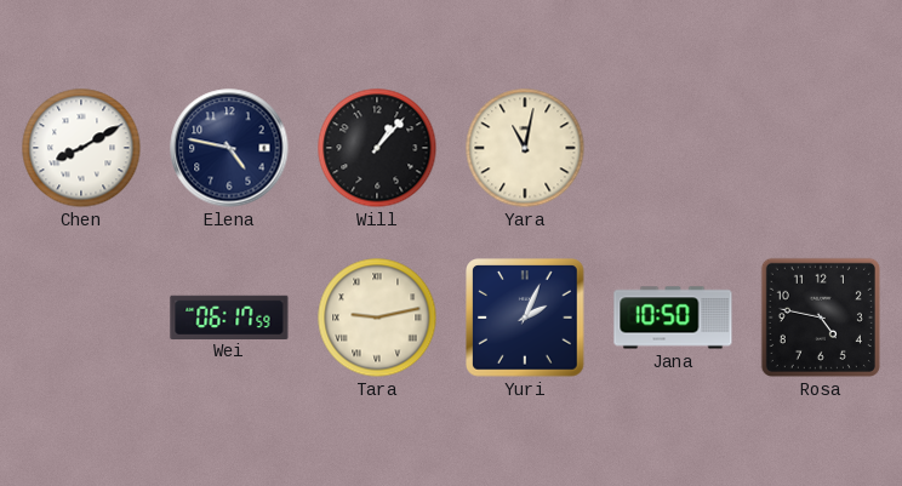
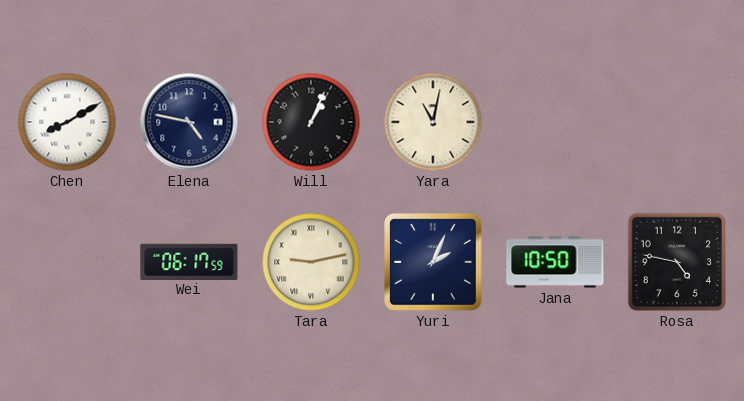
Will: 1:07 -> 1:04 (311, 122)
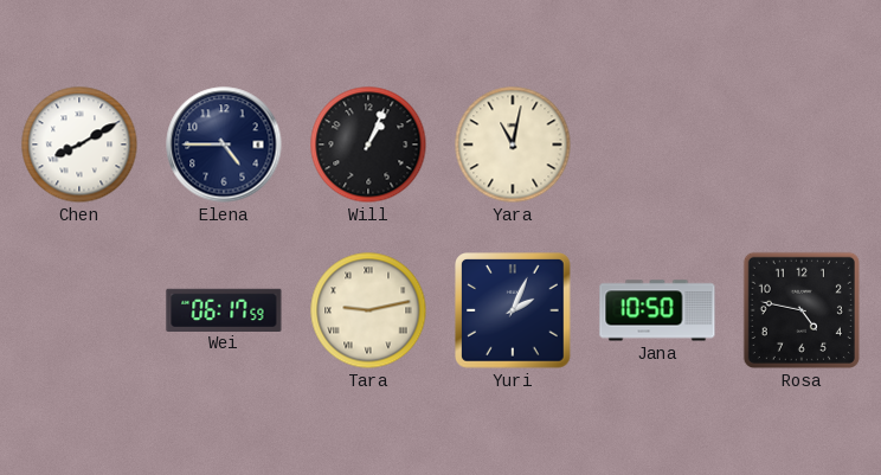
Elena: 4:47 -> 4:45 (224, 145)
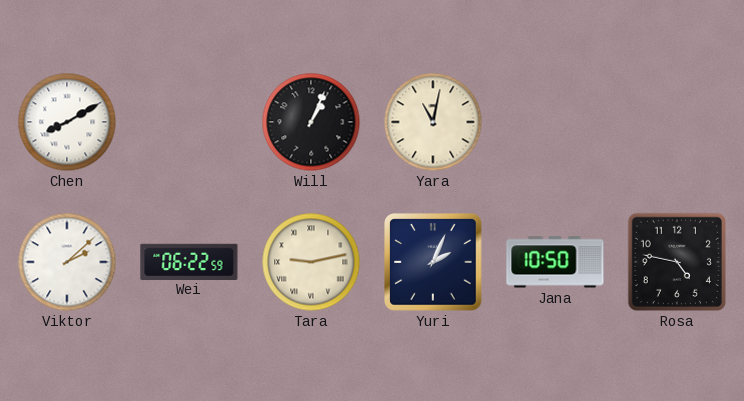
Elena: 4:45 -> none (224, 145)
Viktor: none -> 2:08 (67, 262)
Wei: 06:17 -> 06:22 (189, 261)
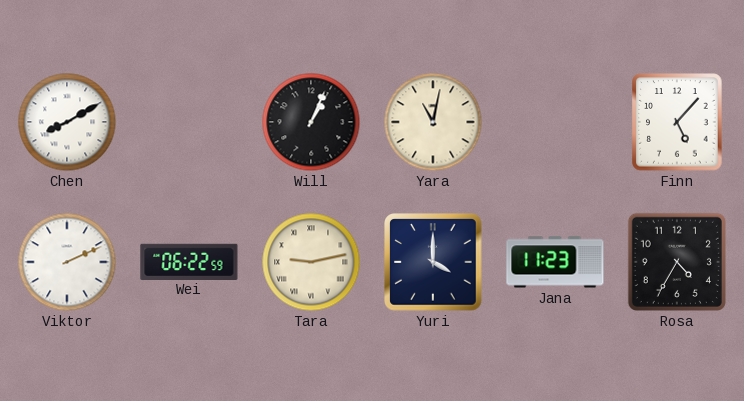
Finn: none -> 5:07 (677, 122)
Viktor: 2:08 -> 2:11 (67, 262)
Yuri: 2:04 -> 4:00 (433, 262)
Jana: 10:50 -> 11:23 (555, 262)
Rosa: 4:47 -> 4:35 (677, 262)
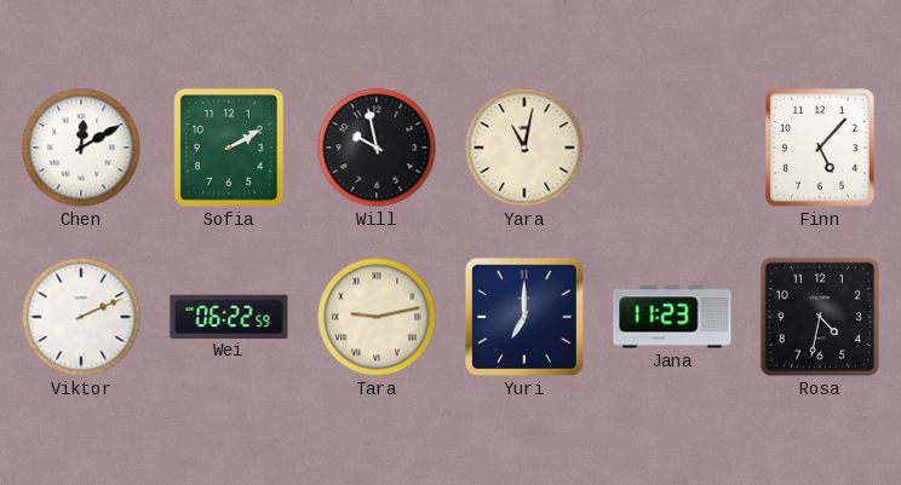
Chen: 8:10 -> 12:10 (81, 148)
Sofia: none -> 2:10 (229, 148)
Will: 1:04 -> 9:58 (377, 148)
Yuri: 4:00 -> 7:00 (524, 317)
Rosa: 4:35 -> 4:32 (820, 317)
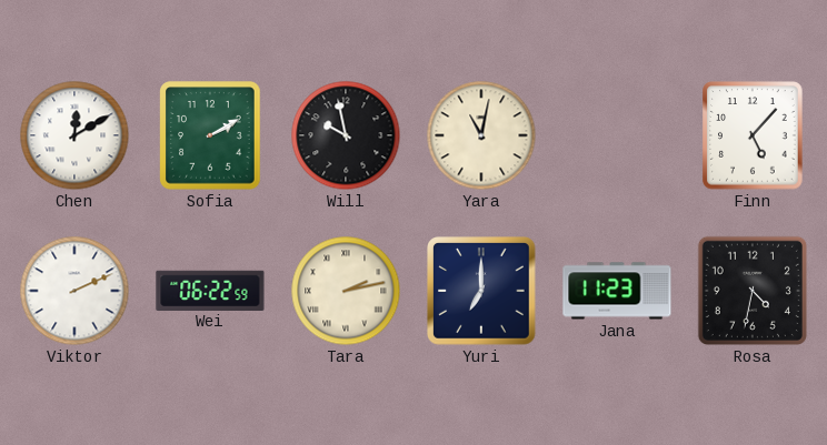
Tara: 9:13 -> 2:13 (346, 291)
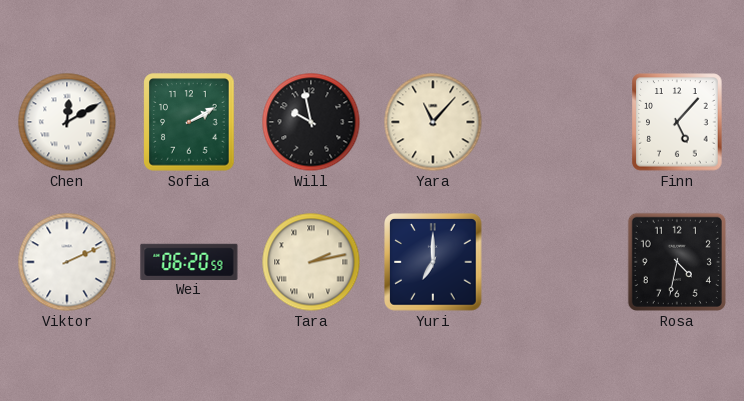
Yara: 11:02 -> 11:07 (433, 122)
Wei: 06:22 -> 06:20 (189, 261)
Jana: 11:23 -> none (617, 291)
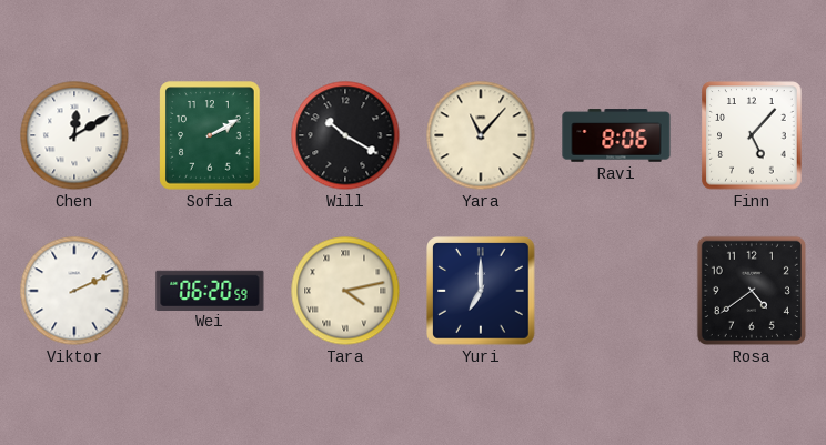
Will: 9:58 -> 10:20 (345, 135)
Ravi: none -> 8:06 (616, 135)
Tara: 2:13 -> 4:13 (345, 291)
Rosa: 4:32 -> 4:39 (752, 291)
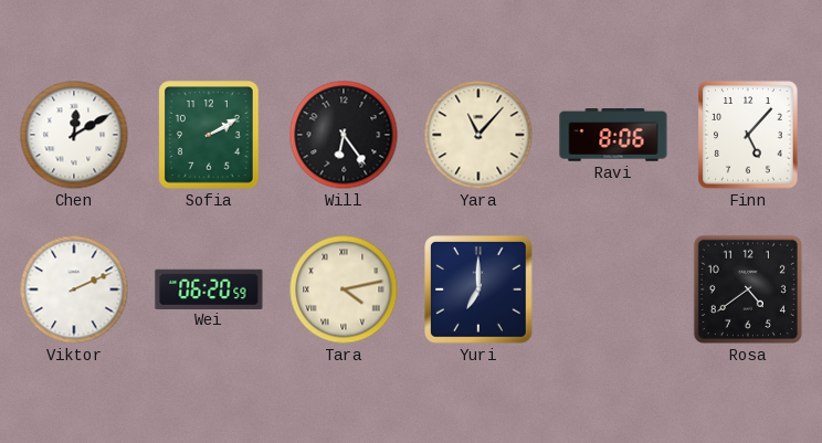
Will: 10:20 -> 6:24 (344, 135)
